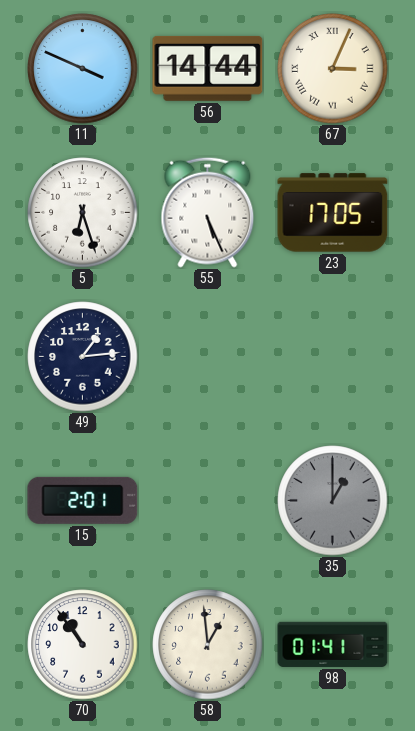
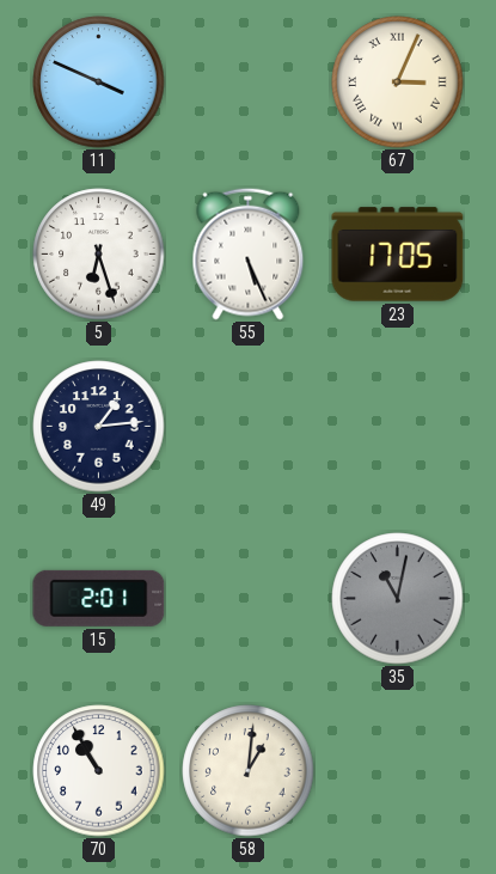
56: 14:44 -> none (208, 68)
35: 1:00 -> 11:02 (398, 599)
70: 10:54 -> 10:55 (99, 771)
58: 12:59 -> 1:01 (249, 771)
98: 01:41 -> none (333, 644)
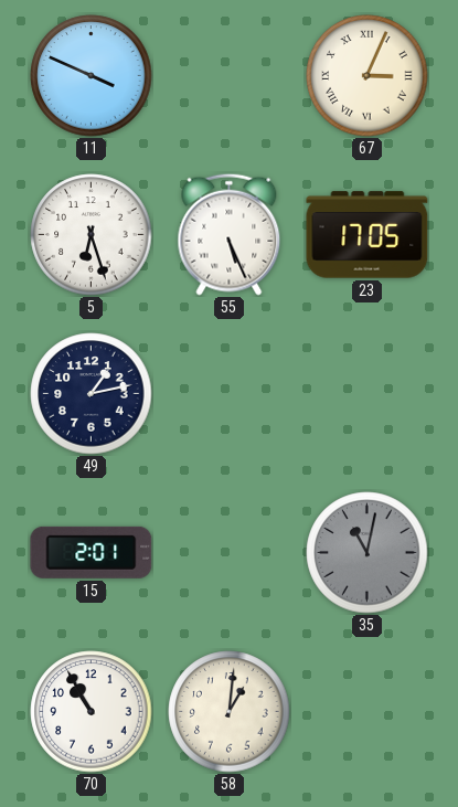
49: 1:14 -> 1:13 (92, 394)
